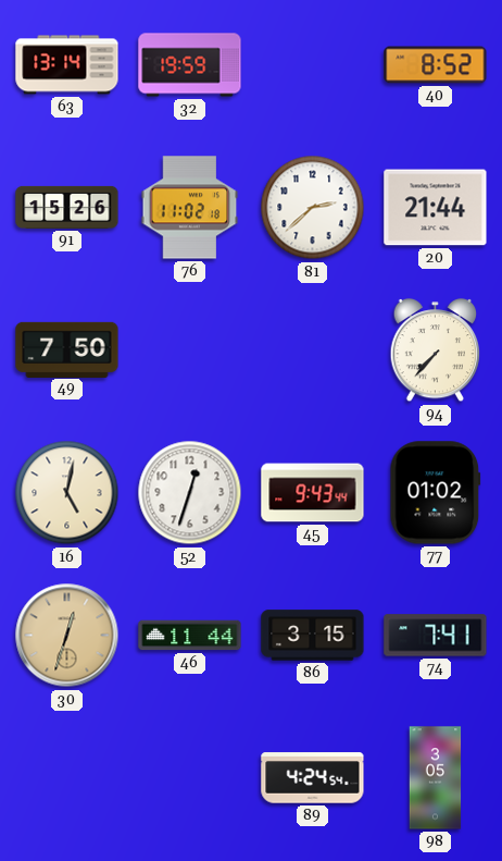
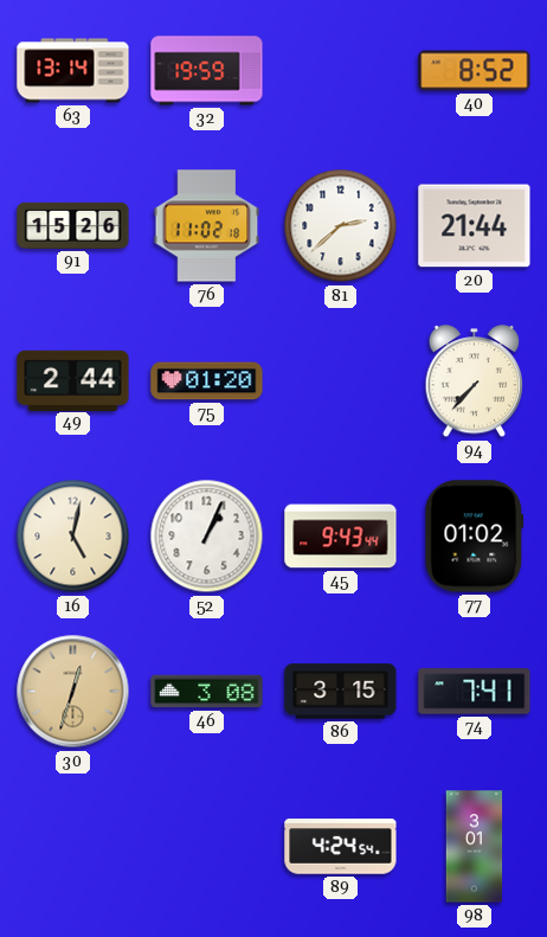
49: 7:50 -> 2:44 (73, 380)
75: none -> 01:20 (207, 381)
52: 12:33 -> 1:04 (207, 537)
46: 11:44 -> 3:08 (207, 692)
98: 3:05 -> 3:01 (475, 847)
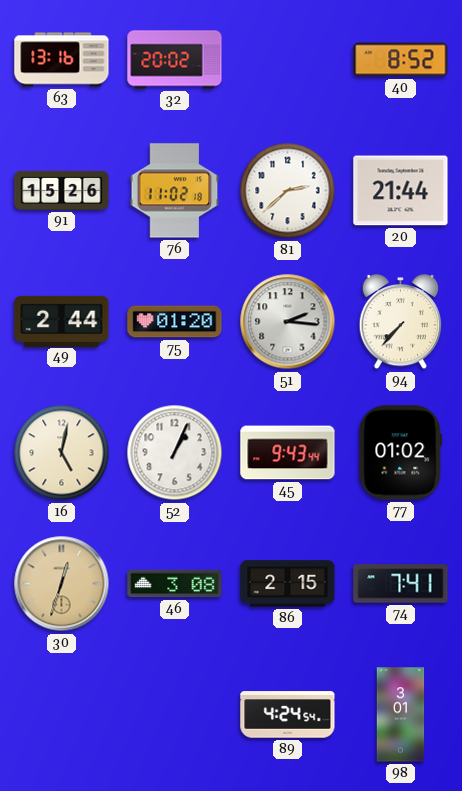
63: 13:14 -> 13:16 (62, 60)
32: 19:59 -> 20:02 (175, 60)
51: none -> 2:16 (288, 322)
86: 3:15 -> 2:15 (288, 584)
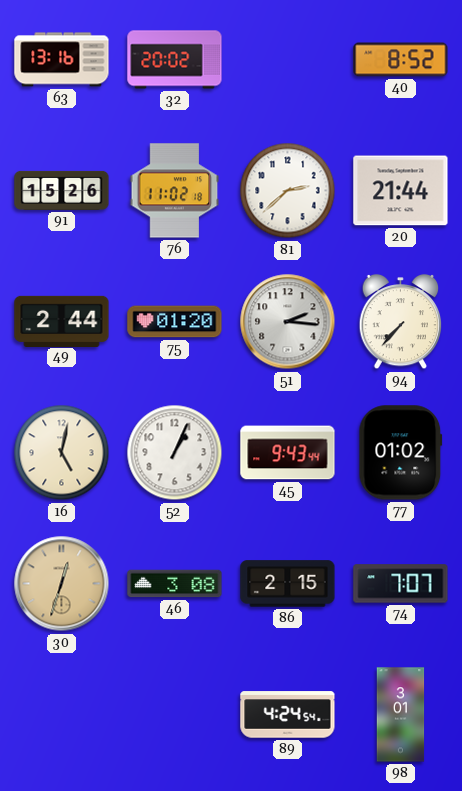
74: 7:41 -> 7:07 (401, 584)
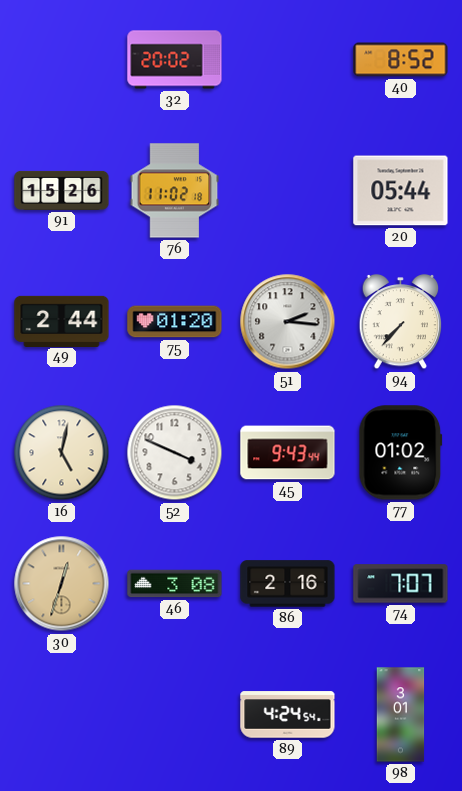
63: 13:16 -> none (62, 60)
81: 2:38 -> none (288, 191)
20: 21:44 -> 05:44 (401, 191)
52: 1:04 -> 3:49 (175, 453)
86: 2:15 -> 2:16 (288, 584)
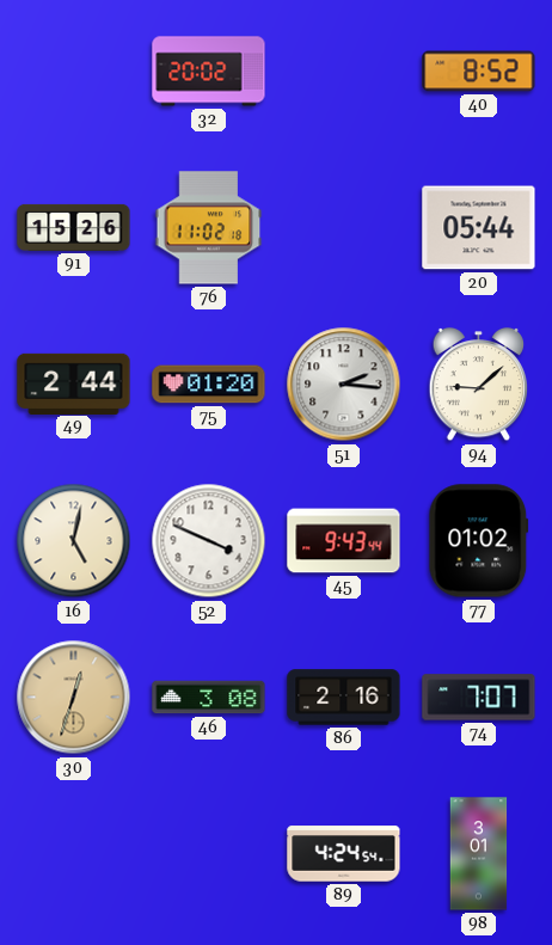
94: 7:37 -> 9:08 (479, 385)
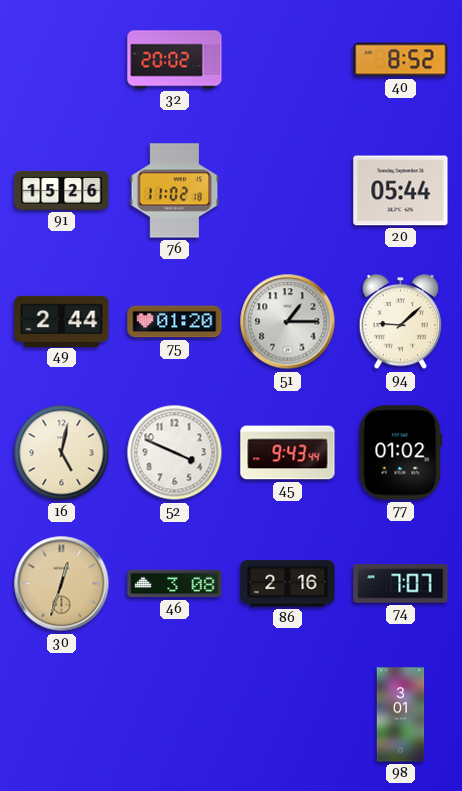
51: 2:16 -> 1:15 (288, 322)
89: 4:24 -> none (344, 854)
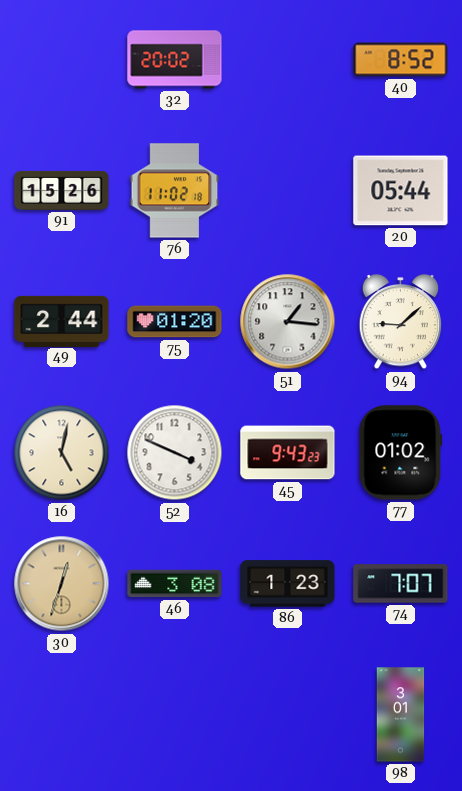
51: 1:15 -> 1:16 (288, 322)
45: 9:43:44 -> 9:43:23 (288, 453)
86: 2:16 -> 1:23 (288, 584)
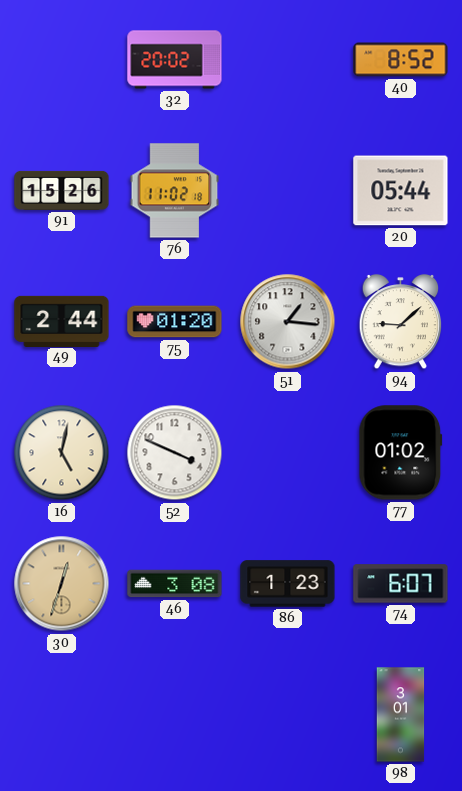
45: 9:43 -> none (288, 453)
74: 7:07 -> 6:07 (401, 584)
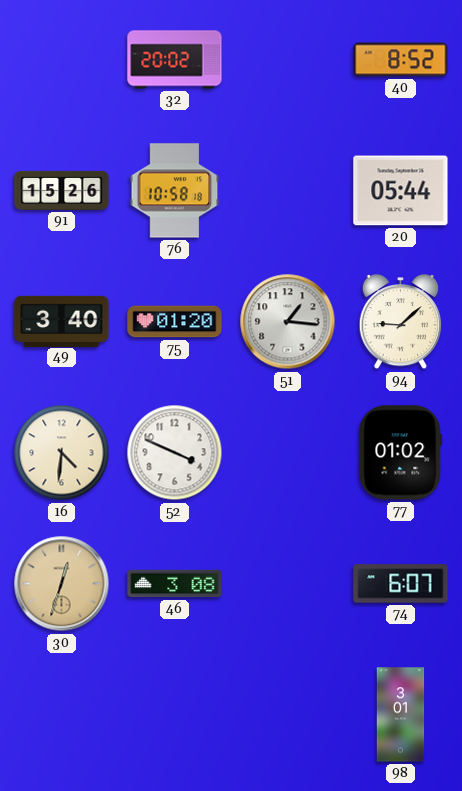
76: 11:02 -> 10:58 (175, 191)
49: 2:44 -> 3:40 (62, 321)
16: 5:02 -> 4:31 (62, 453)
86: 1:23 -> none (288, 584)
